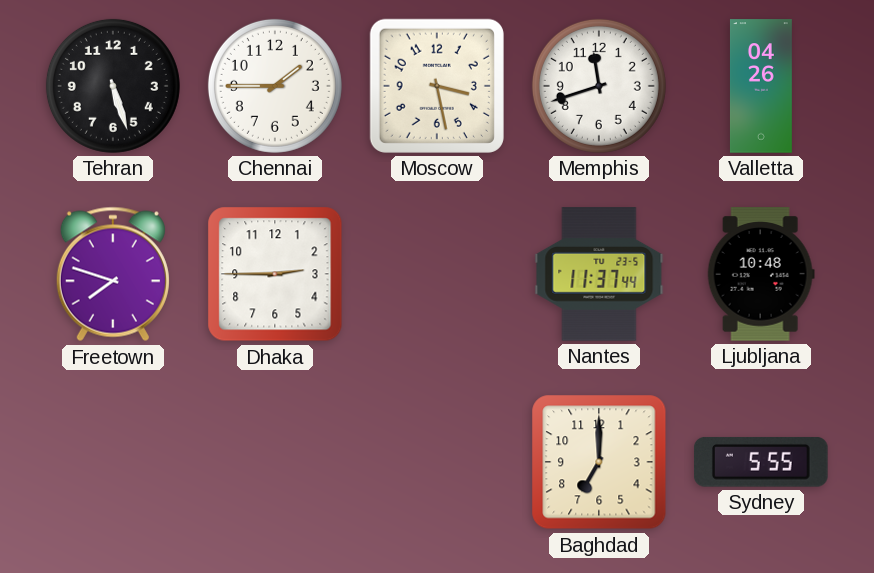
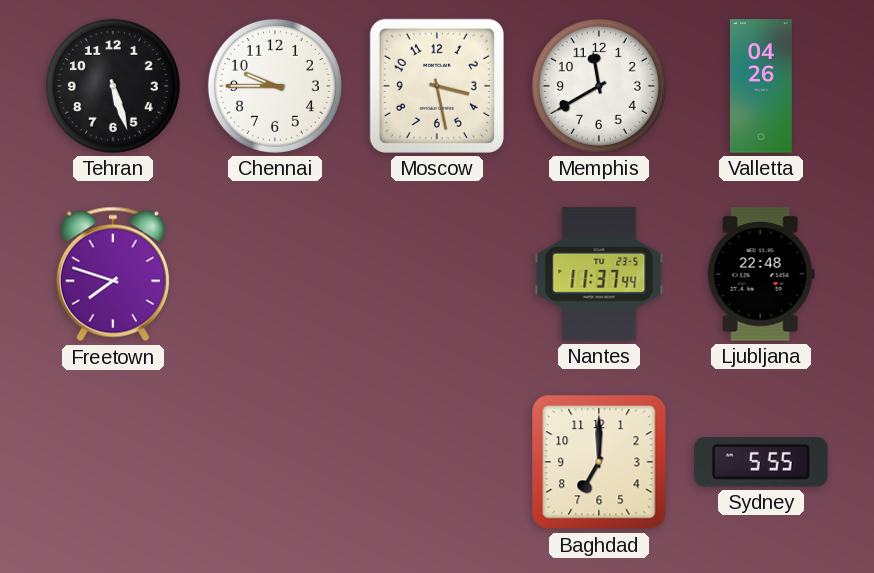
Chennai: 1:45 -> 9:45 (275, 86)
Memphis: 11:42 -> 11:40 (599, 86)
Dhaka: 2:45 -> none (275, 274)
Ljubljana: 10:48 -> 22:48 (761, 274)
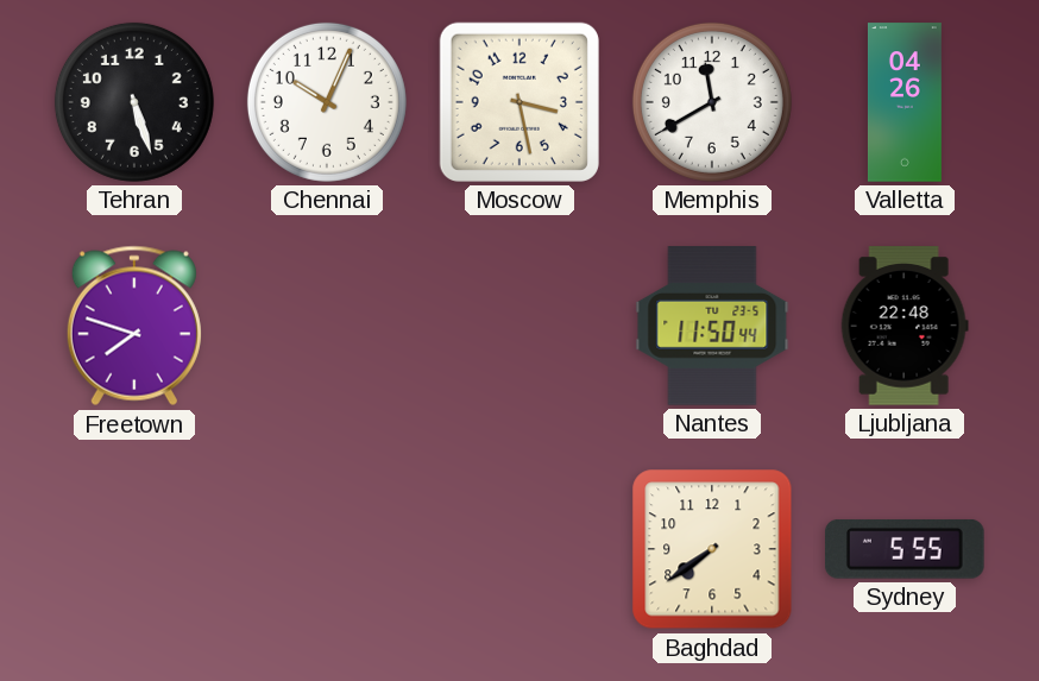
Chennai: 9:45 -> 10:04 (327, 102)
Nantes: 11:37 -> 11:50 (712, 326)
Baghdad: 7:00 -> 7:39 (712, 549)
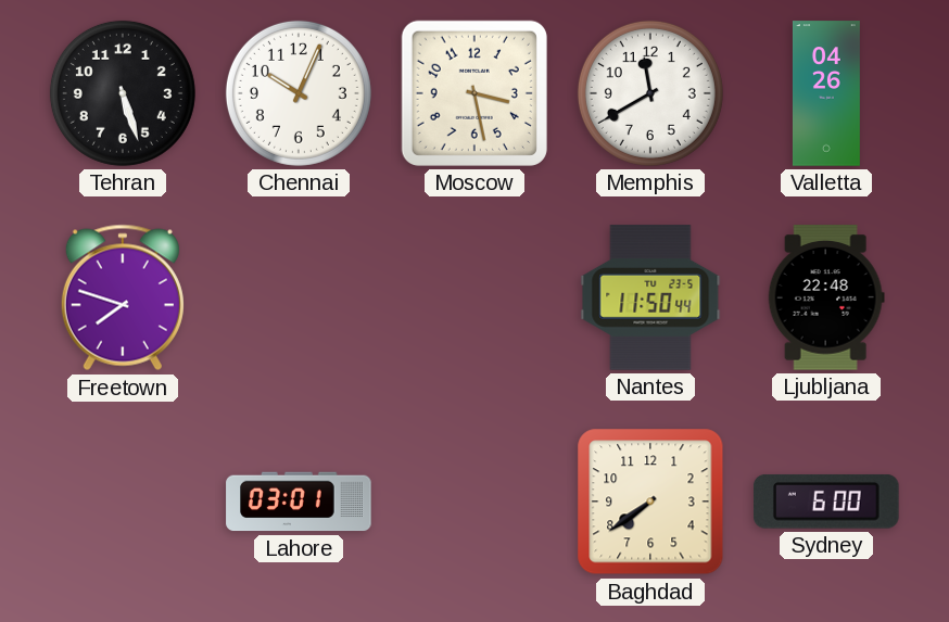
Lahore: none -> 03:01 (299, 502)
Sydney: 5:55 -> 6:00 (826, 502)
